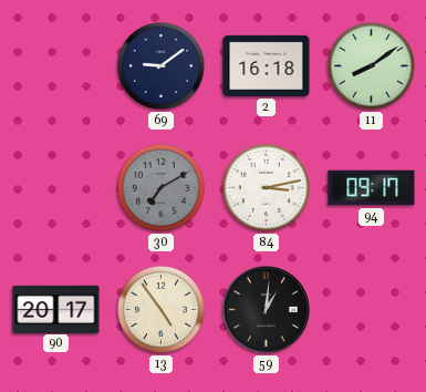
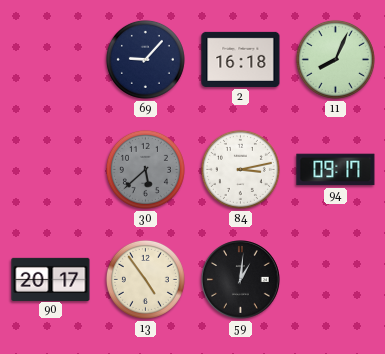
69: 9:09 -> 9:07 (145, 59)
11: 8:09 -> 8:04 (335, 59)
30: 7:10 -> 5:38 (145, 169)
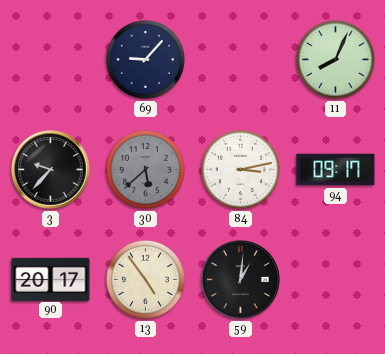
2: 16:18 -> none (241, 59)
3: none -> 9:37 (51, 170)
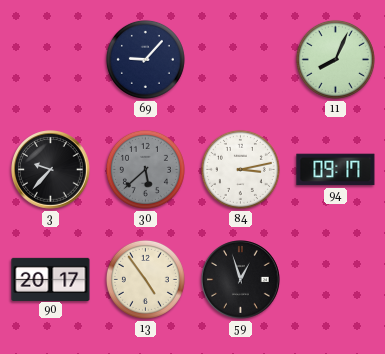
59: 1:01 -> 12:57 (241, 280)
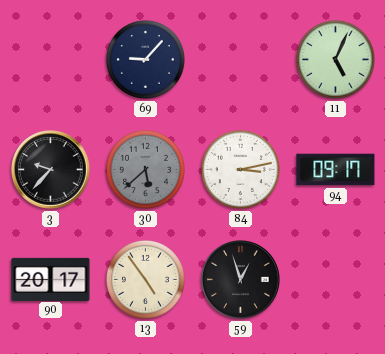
11: 8:04 -> 5:04 (335, 59)
